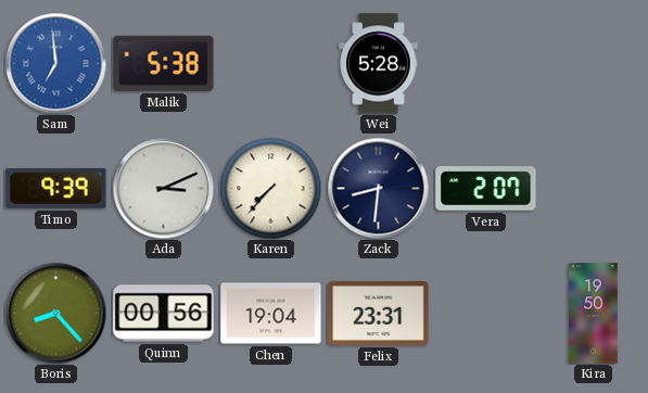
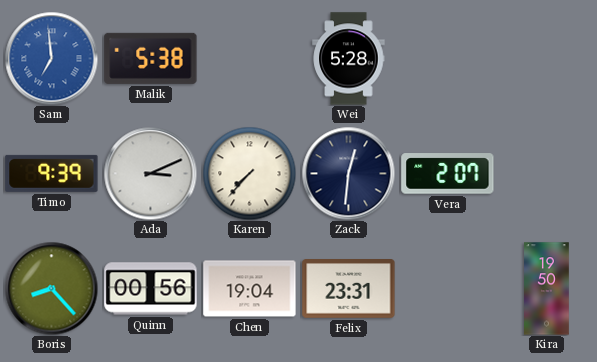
Zack: 8:31 -> 12:31 (348, 173)
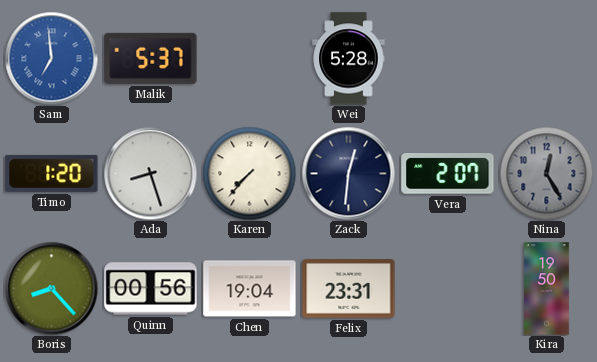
Malik: 5:38 -> 5:37 (151, 58)
Timo: 9:39 -> 1:20 (52, 173)
Ada: 3:11 -> 8:27 (150, 173)
Nina: none -> 12:25 (546, 173)
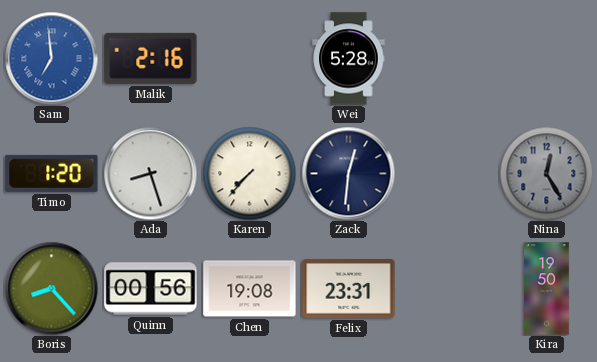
Malik: 5:37 -> 2:16 (151, 58)
Vera: 2:07 -> none (448, 174)
Chen: 19:04 -> 19:08 (250, 289)
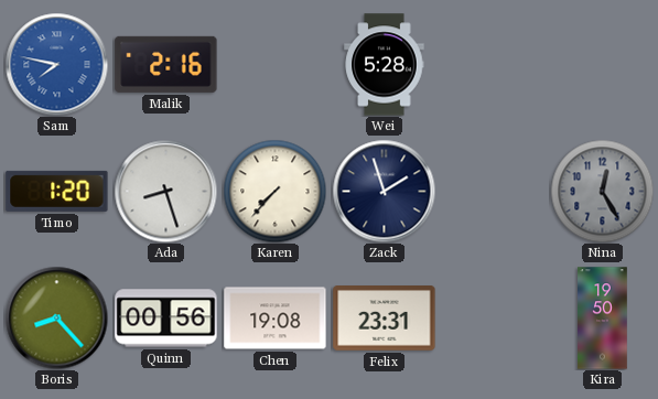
Sam: 6:59 -> 7:47 (56, 64)
Zack: 12:31 -> 1:57 (384, 191)
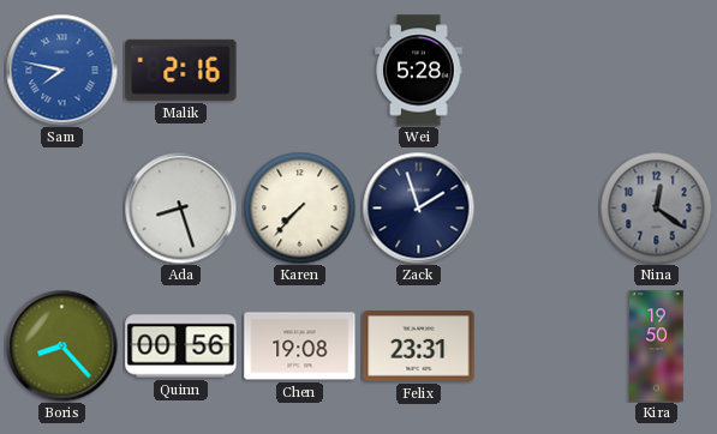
Timo: 1:20 -> none (57, 191)
Nina: 12:25 -> 12:21 (656, 207)
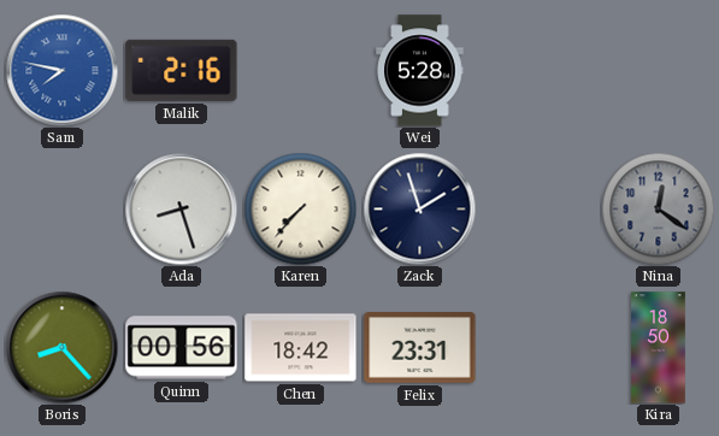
Chen: 19:08 -> 18:42 (301, 348)
Kira: 19:50 -> 18:50 (659, 348)
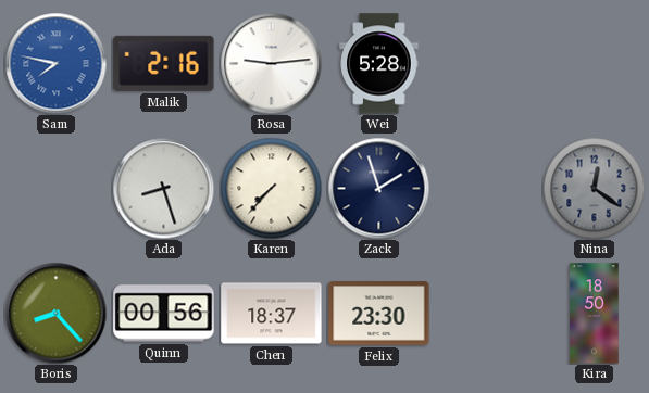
Rosa: none -> 9:14 (271, 63)
Chen: 18:42 -> 18:37 (272, 314)
Felix: 23:31 -> 23:30 (379, 314)
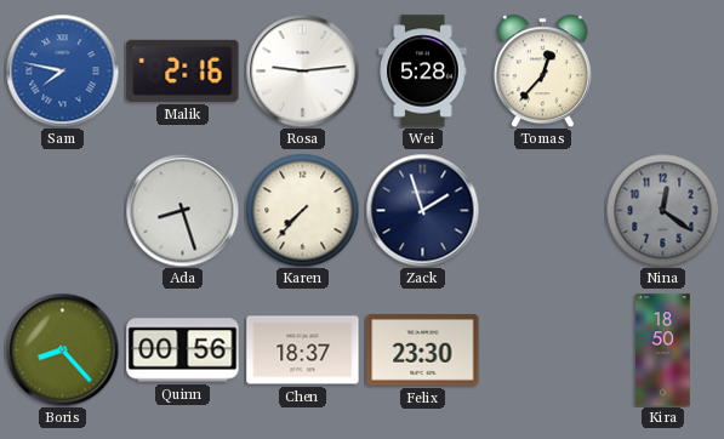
Tomas: none -> 12:37 (542, 70)
